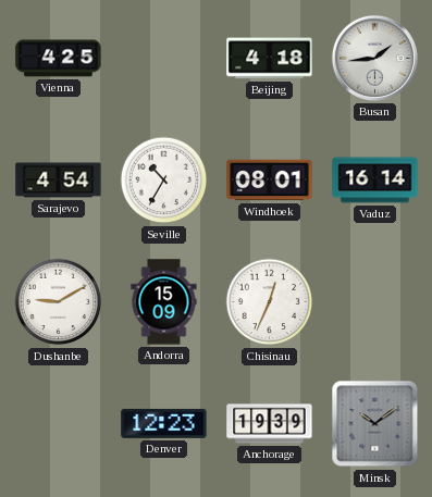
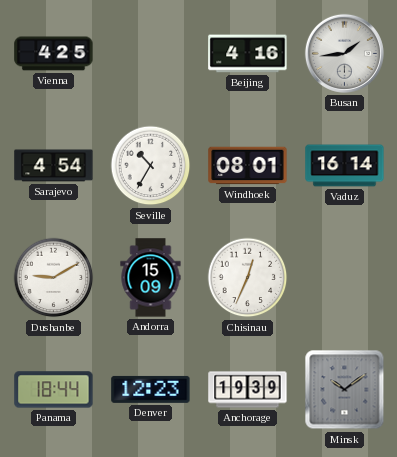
Beijing: 4:18 -> 4:16 (248, 54)
Panama: none -> 18:44 (54, 390)
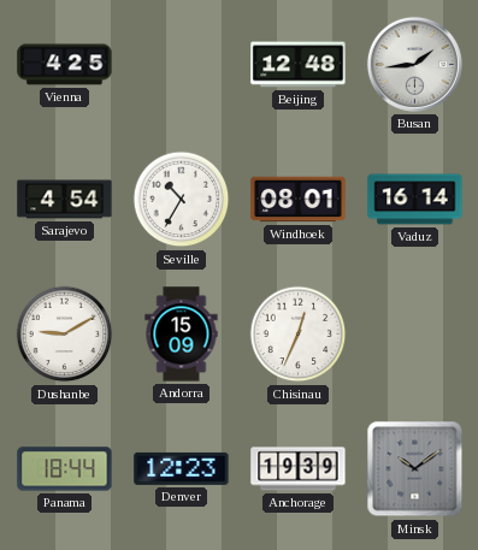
Beijing: 4:16 -> 12:48 (299, 65)
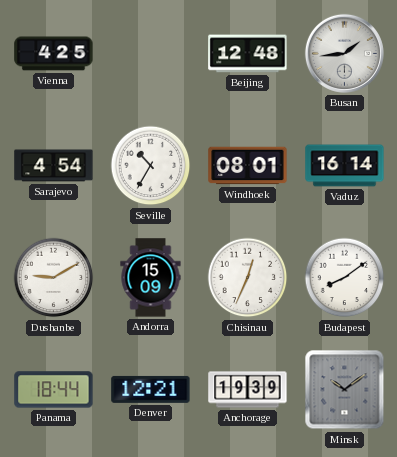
Budapest: none -> 8:09 (345, 278)
Denver: 12:23 -> 12:21 (151, 389)
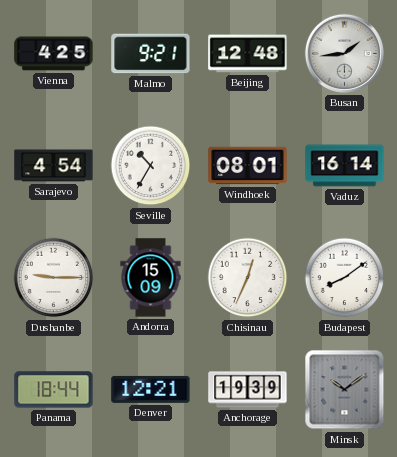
Malmo: none -> 9:21 (151, 54)
Dushanbe: 9:10 -> 9:15 (54, 278)
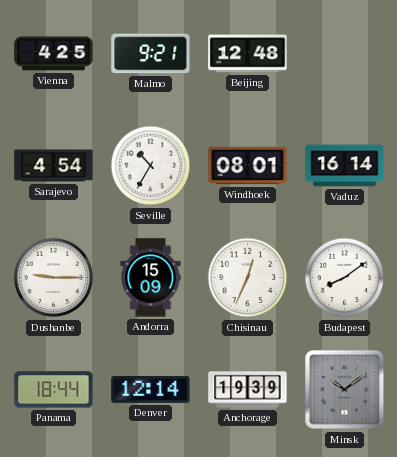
Busan: 1:44 -> none (344, 53)
Denver: 12:21 -> 12:14 (151, 389)
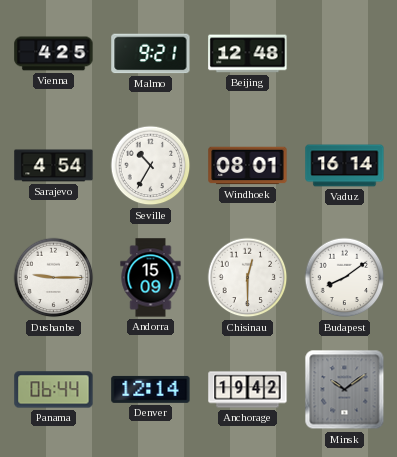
Chisinau: 12:34 -> 12:30 (248, 278)
Panama: 18:44 -> 06:44 (54, 390)
Anchorage: 19:39 -> 19:42 (248, 390)
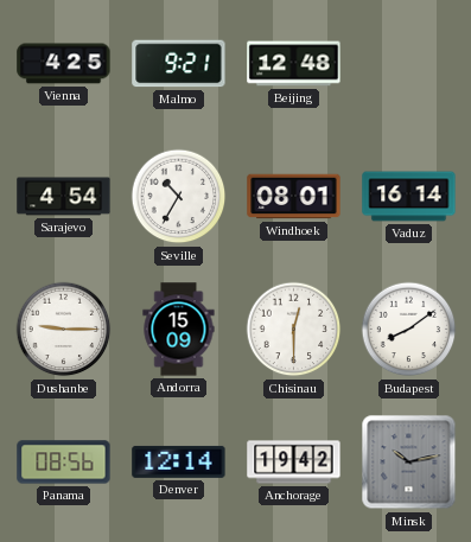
Panama: 06:44 -> 08:56 (64, 463)
Minsk: 10:09 -> 10:13 (409, 463)
